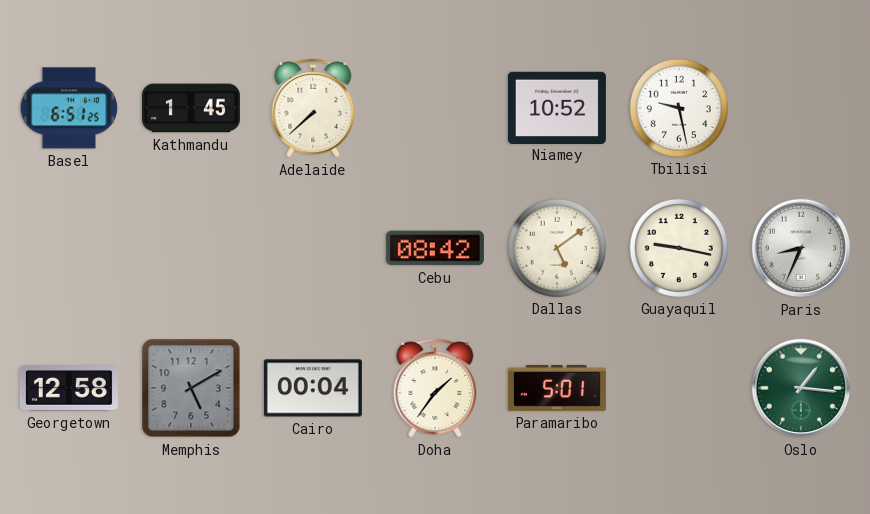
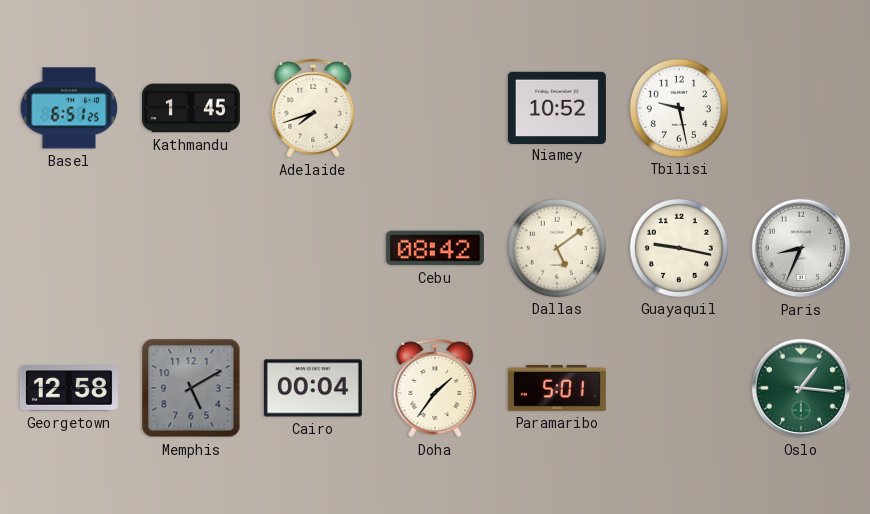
Adelaide: 7:38 -> 7:42 (313, 108)
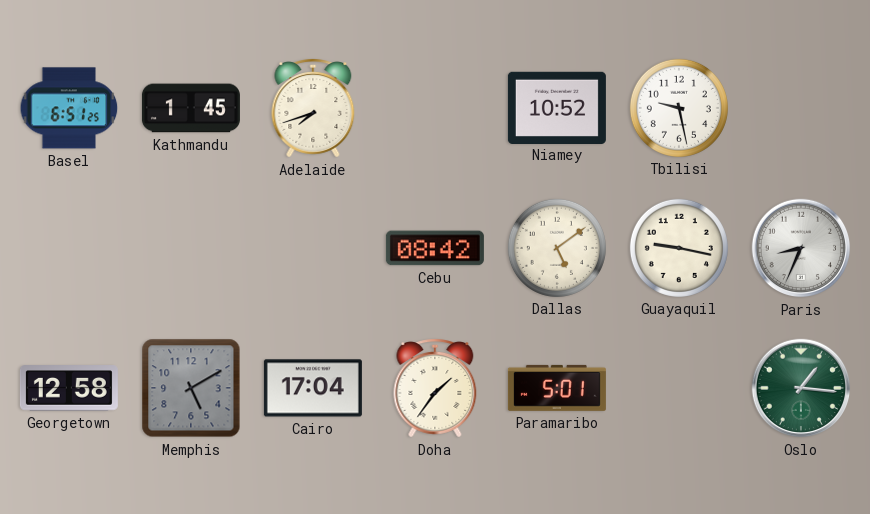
Cairo: 00:04 -> 17:04 (313, 388)
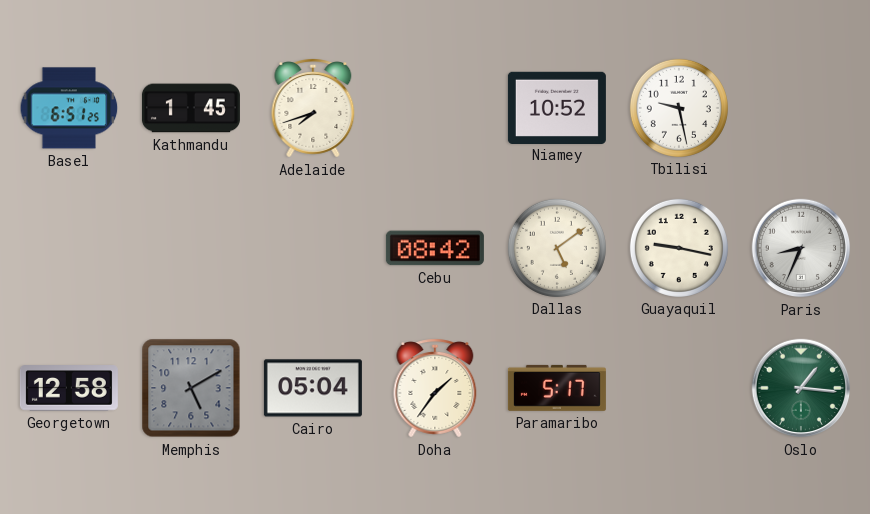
Cairo: 17:04 -> 05:04 (313, 388)
Paramaribo: 5:01 -> 5:17 (557, 388)
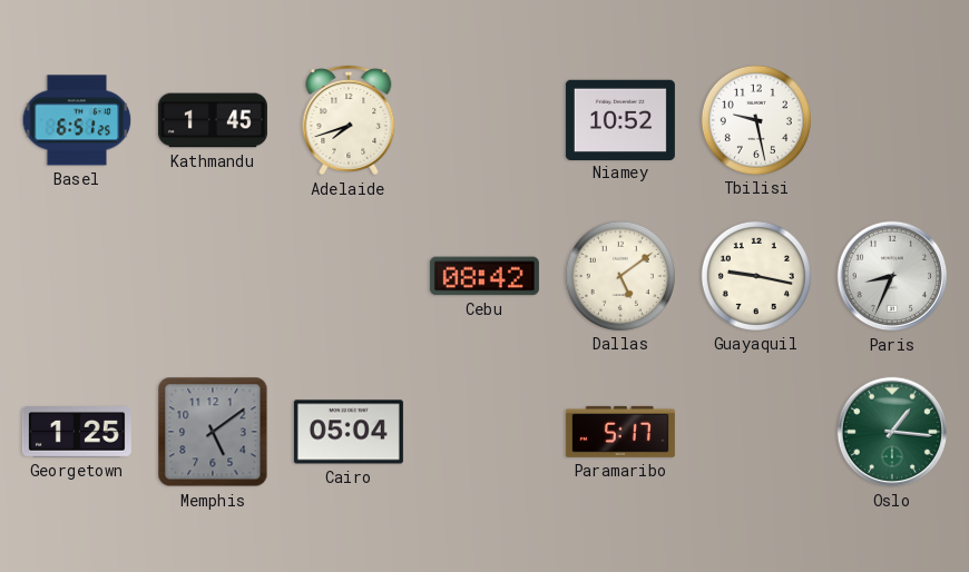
Georgetown: 12:58 -> 1:25 (77, 432)
Memphis: 5:10 -> 5:09 (213, 432)
Doha: 1:36 -> none (435, 388)
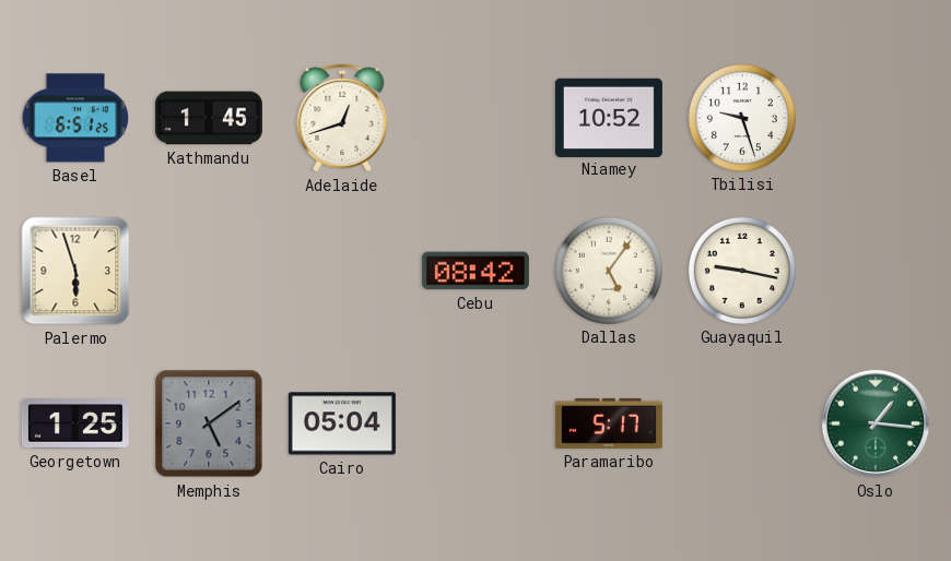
Adelaide: 7:42 -> 12:42 (342, 118)
Tbilisi: 9:28 -> 9:27 (742, 118)
Palermo: none -> 5:57 (75, 271)
Dallas: 5:09 -> 5:06 (609, 271)
Paris: 8:34 -> none (892, 276)
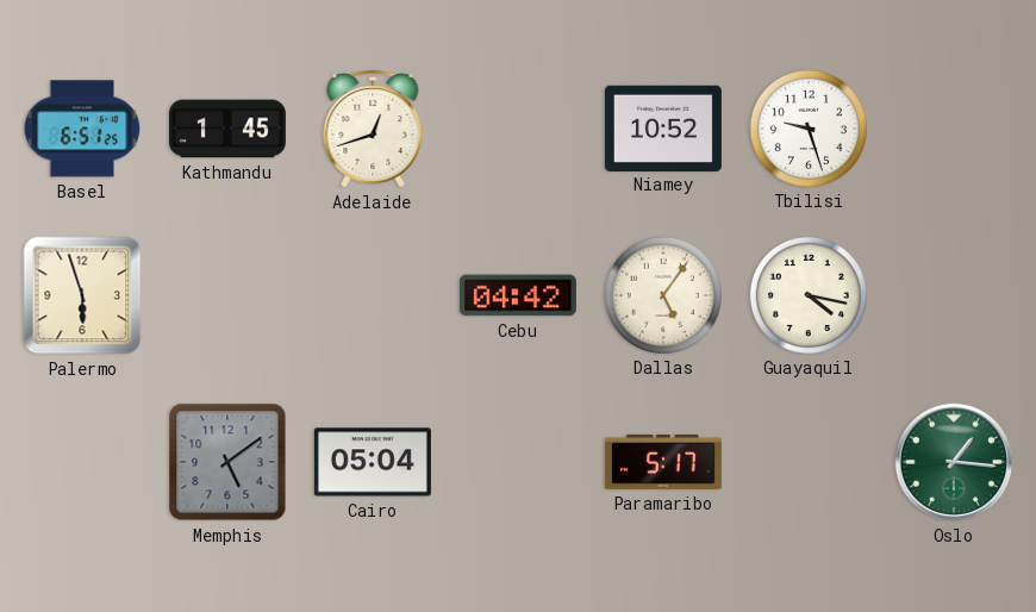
Cebu: 08:42 -> 04:42 (518, 295)
Guayaquil: 9:17 -> 4:17 (809, 295)
Georgetown: 1:25 -> none (75, 423)
